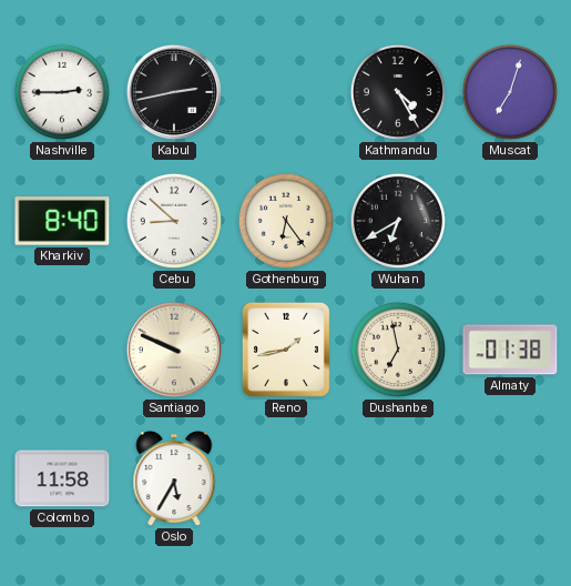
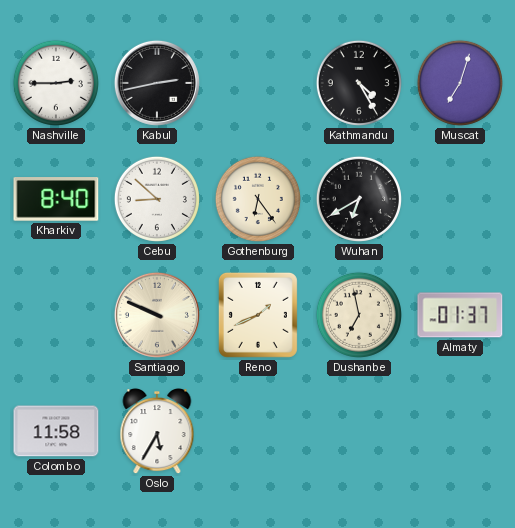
Reno: 1:43 -> 1:41 (258, 315)
Almaty: 01:38 -> 01:37 (460, 315)
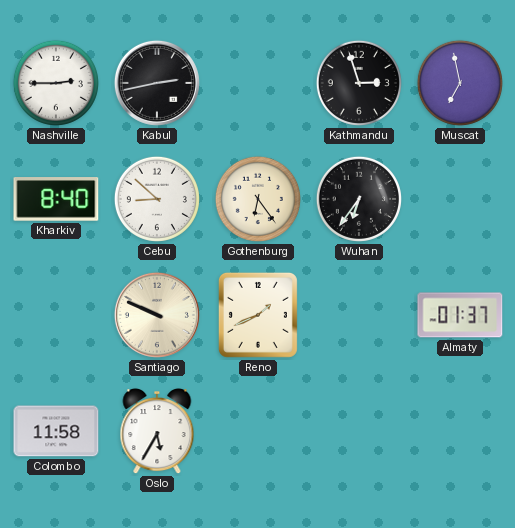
Kathmandu: 4:25 -> 2:57 (359, 83)
Muscat: 7:03 -> 6:58 (460, 83)
Wuhan: 6:40 -> 6:36 (359, 199)
Dushanbe: 6:58 -> none (359, 315)
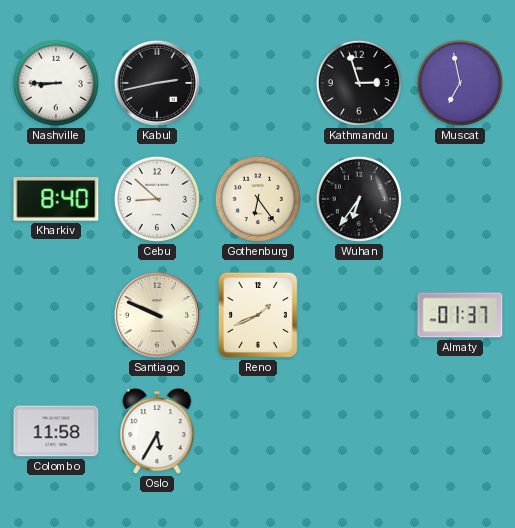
Nashville: 2:45 -> 8:45 (56, 83)
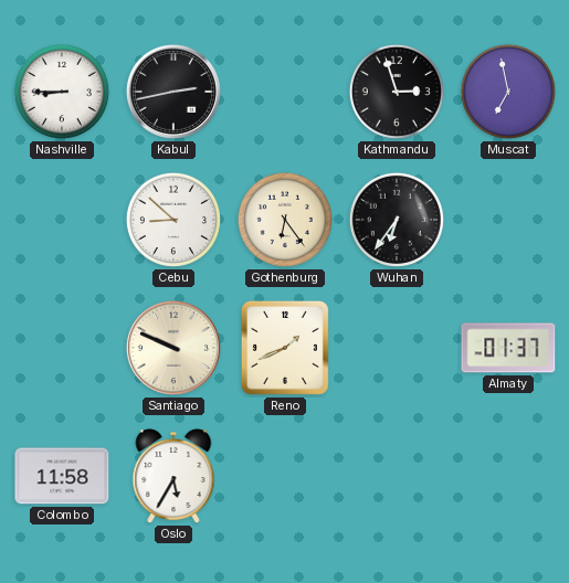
Kharkiv: 8:40 -> none (56, 199)
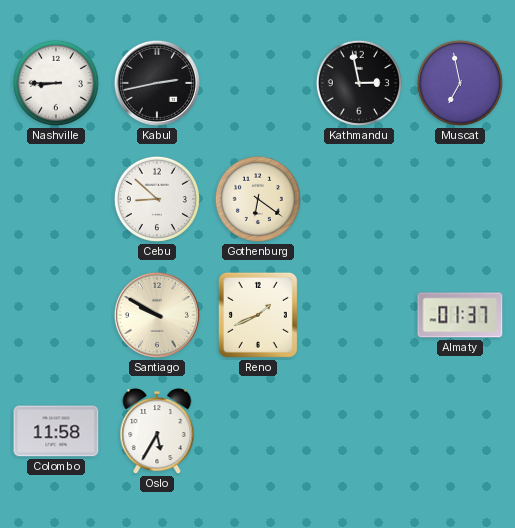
Kathmandu: 2:57 -> 2:58 (359, 83)
Gothenburg: 6:24 -> 6:21 (258, 199)
Wuhan: 6:36 -> none (397, 220)
Santiago: 9:49 -> 9:50 (157, 315)
